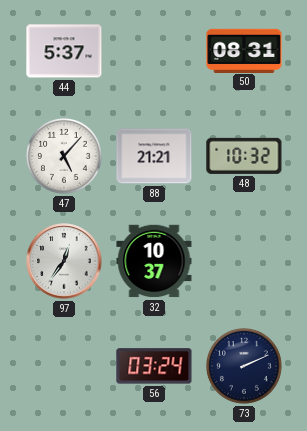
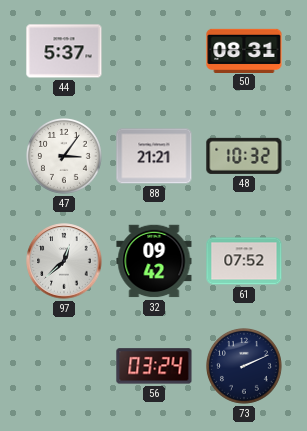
47: 5:07 -> 3:06 (65, 157)
97: 12:36 -> 12:38 (64, 261)
32: 10:37 -> 09:42 (154, 261)
61: none -> 07:52 (244, 261)
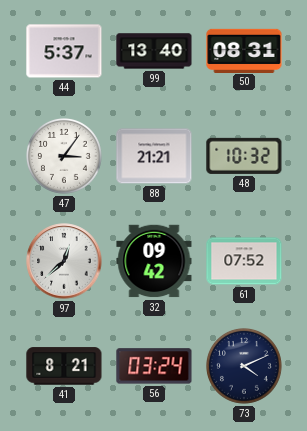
99: none -> 13:40 (154, 51)
41: none -> 8:21 (64, 366)
73: 2:11 -> 4:11 (245, 367)
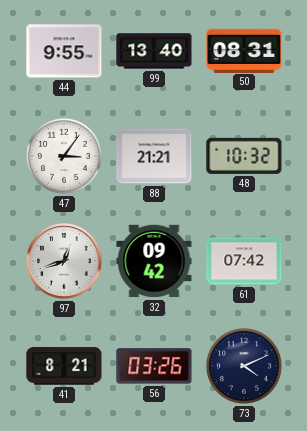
44: 5:37 -> 9:55 (64, 51)
97: 12:38 -> 12:42 (64, 261)
61: 07:52 -> 07:42 (244, 261)
56: 03:24 -> 03:26 (154, 366)
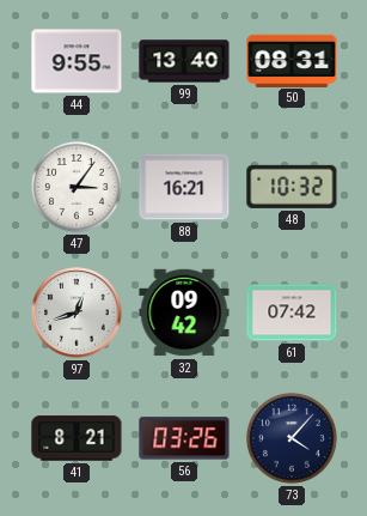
88: 21:21 -> 16:21 (184, 187)
73: 4:11 -> 4:07 (293, 439)
